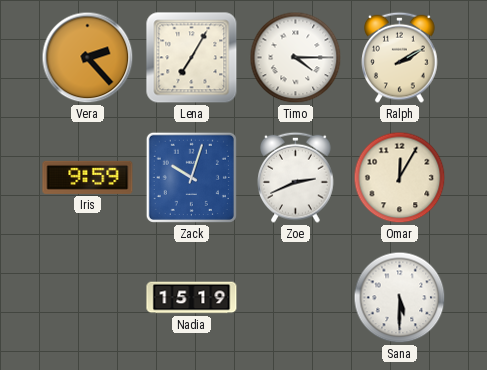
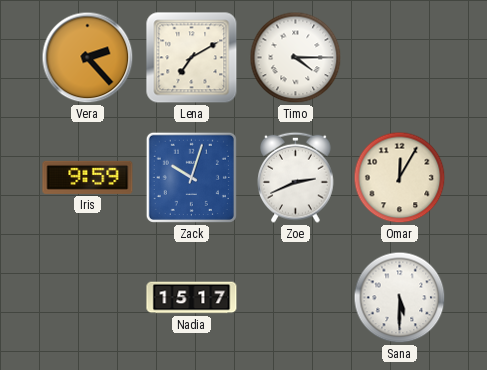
Lena: 7:05 -> 7:10 (192, 58)
Ralph: 2:10 -> none (400, 57)
Nadia: 15:19 -> 15:17 (192, 298)
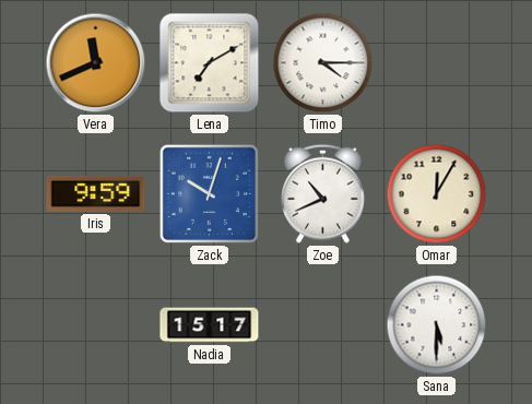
Vera: 2:23 -> 11:41 (96, 63)
Zoe: 2:41 -> 10:41 (323, 193)
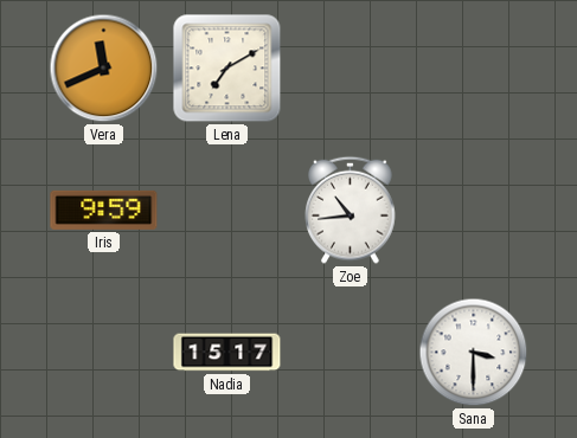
Timo: 4:15 -> none (323, 63)
Zack: 10:03 -> none (209, 193)
Zoe: 10:41 -> 10:44 (351, 210)
Omar: 12:05 -> none (437, 194)
Sana: 5:30 -> 3:30 (474, 353)
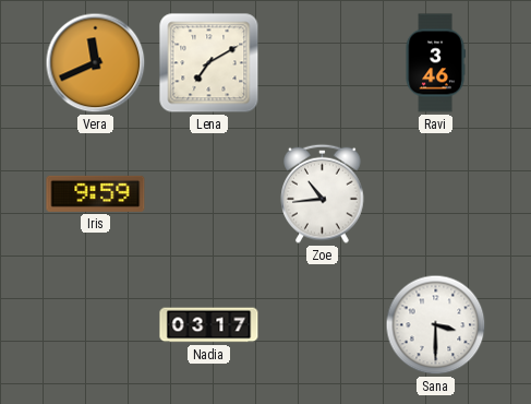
Ravi: none -> 3:46 (435, 63)
Nadia: 15:17 -> 03:17 (209, 325)
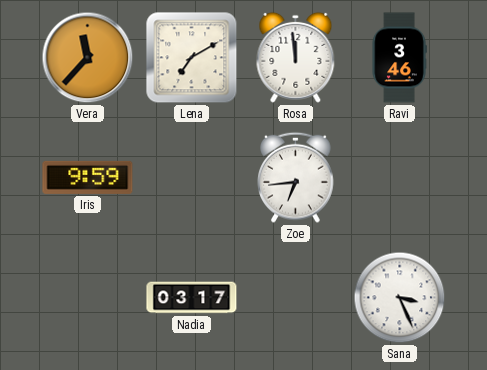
Vera: 11:41 -> 11:37 (88, 58)
Rosa: none -> 11:59 (296, 57)
Zoe: 10:44 -> 6:44 (296, 177)
Sana: 3:30 -> 3:26 (400, 298)
